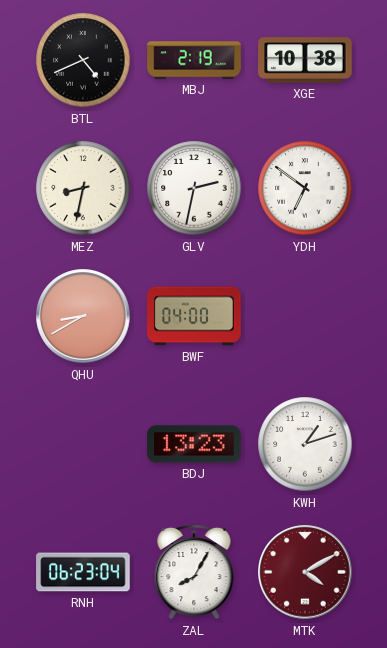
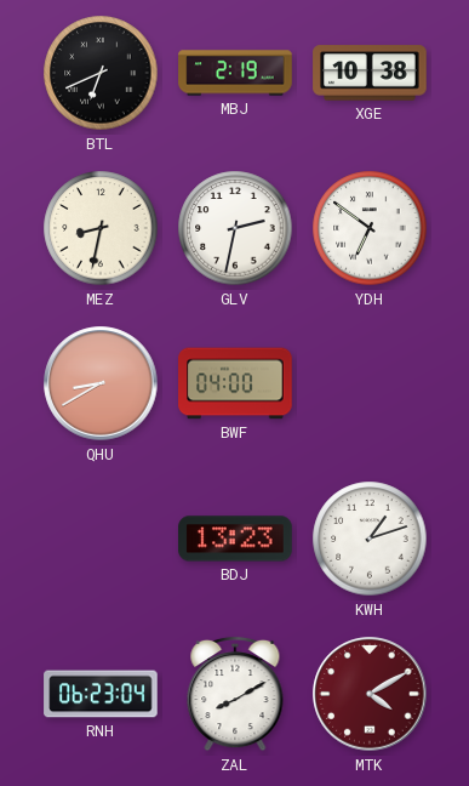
BTL: 4:41 -> 6:41 (101, 73)
ZAL: 8:05 -> 8:10 (235, 694)
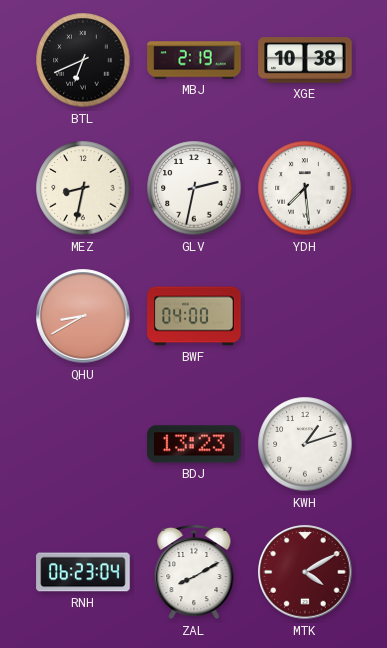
YDH: 6:51 -> 7:29 (305, 188)
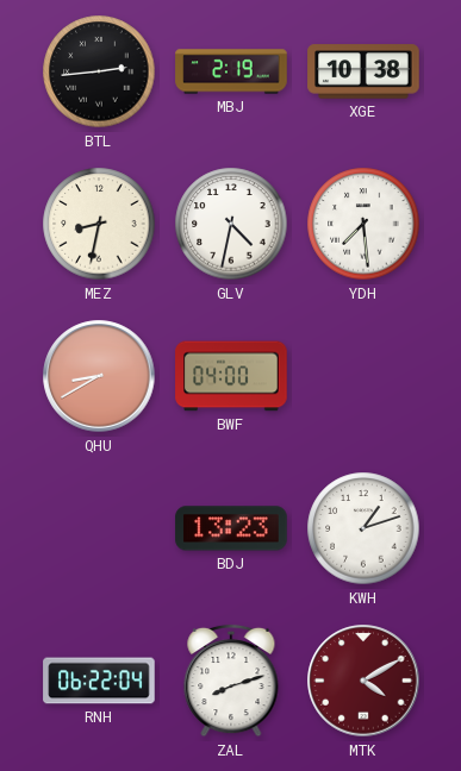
BTL: 6:41 -> 2:44 (99, 71)
GLV: 2:32 -> 4:32 (231, 224)
RNH: 06:23 -> 06:22 (99, 681)
ZAL: 8:10 -> 8:12 (231, 681)
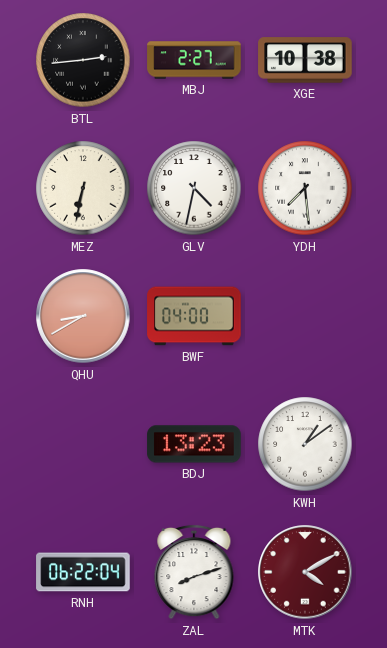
MBJ: 2:19 -> 2:27 (194, 60)
MEZ: 8:32 -> 6:32 (83, 188)
KWH: 1:12 -> 1:09 (305, 444)
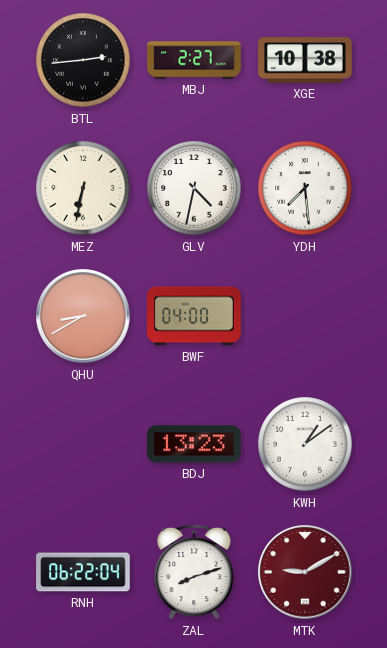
MTK: 4:10 -> 9:10 (305, 572)
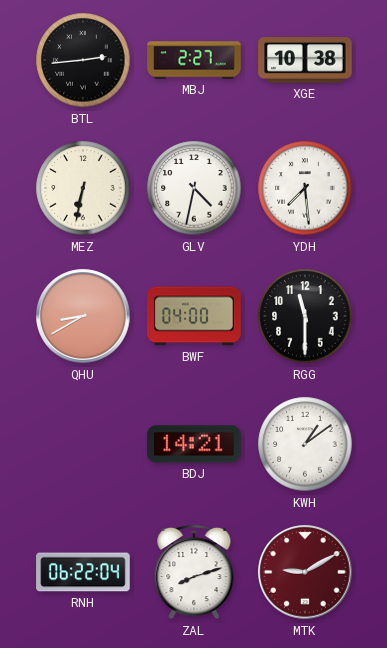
RGG: none -> 11:30 (305, 316)
BDJ: 13:23 -> 14:21 (194, 444)
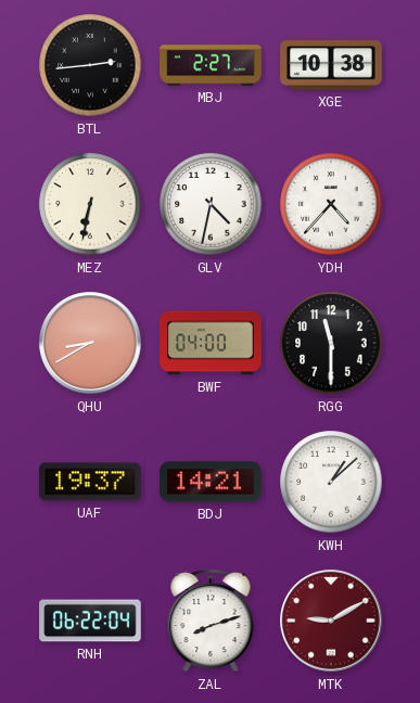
YDH: 7:29 -> 4:37 (331, 204)
UAF: none -> 19:37 (90, 482)
KWH: 1:09 -> 1:08 (331, 482)
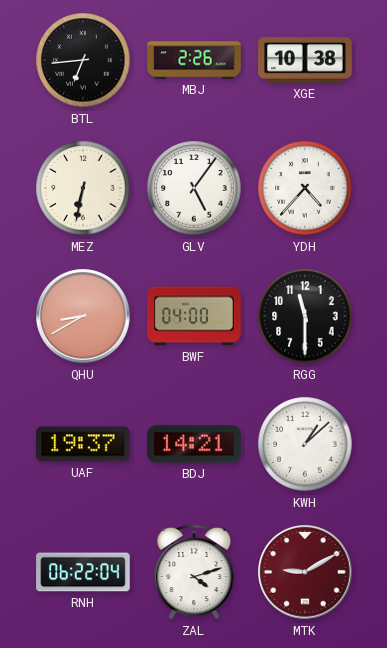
BTL: 2:44 -> 6:44 (83, 60)
MBJ: 2:27 -> 2:26 (194, 60)
GLV: 4:32 -> 5:06 (194, 188)
ZAL: 8:12 -> 4:12 (194, 572)
